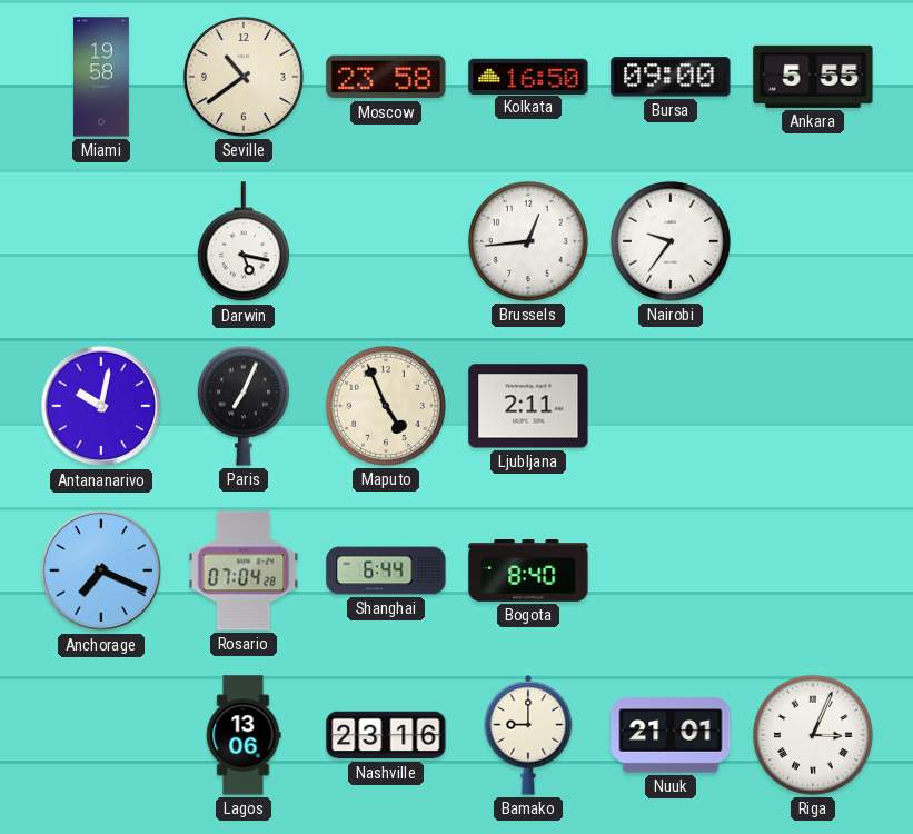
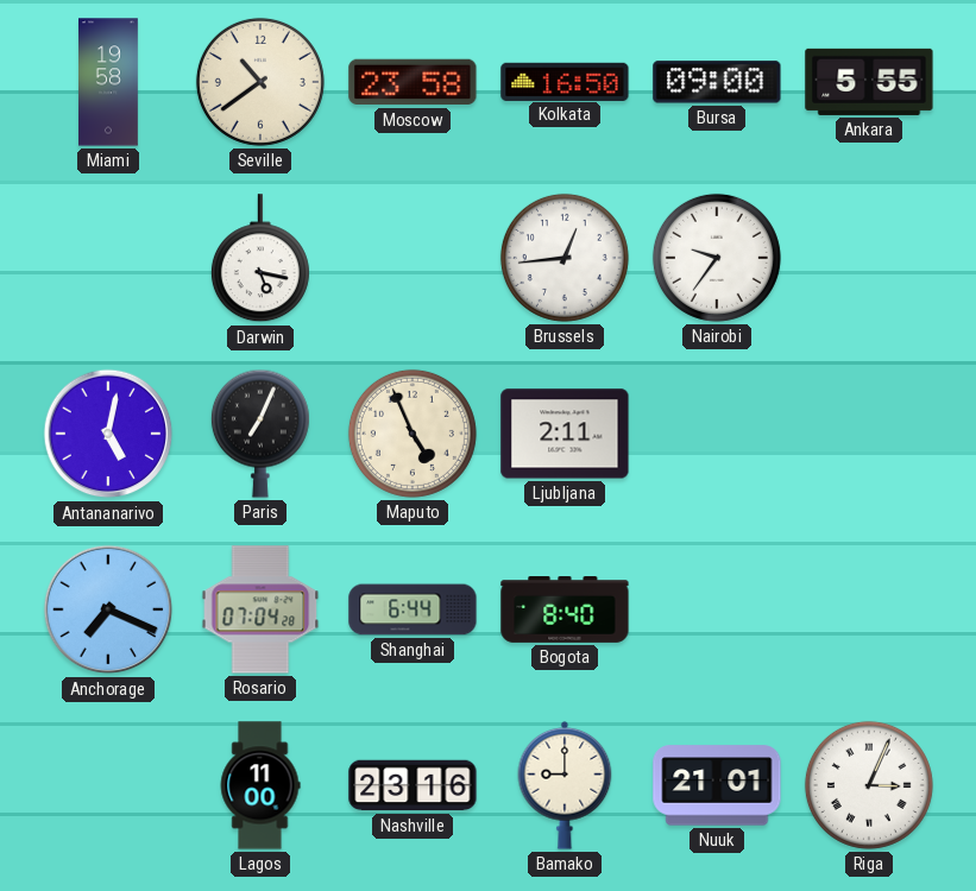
Antananarivo: 10:02 -> 5:02 (108, 434)
Lagos: 13:06 -> 11:00 (260, 785)
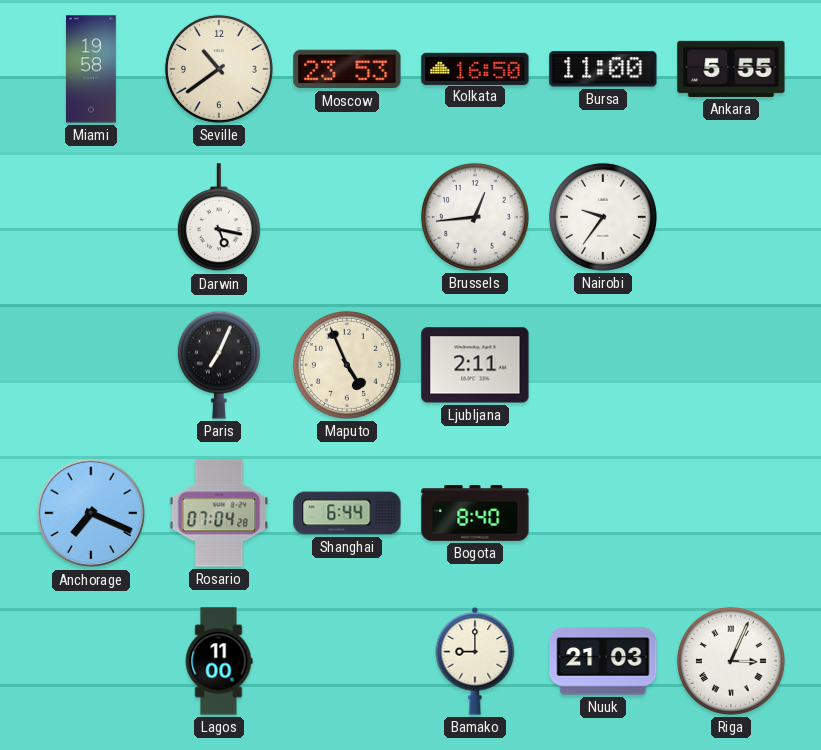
Moscow: 23:58 -> 23:53 (347, 69)
Bursa: 09:00 -> 11:00 (603, 69)
Antananarivo: 5:02 -> none (108, 434)
Nashville: 23:16 -> none (413, 785)
Nuuk: 21:01 -> 21:03 (603, 661)
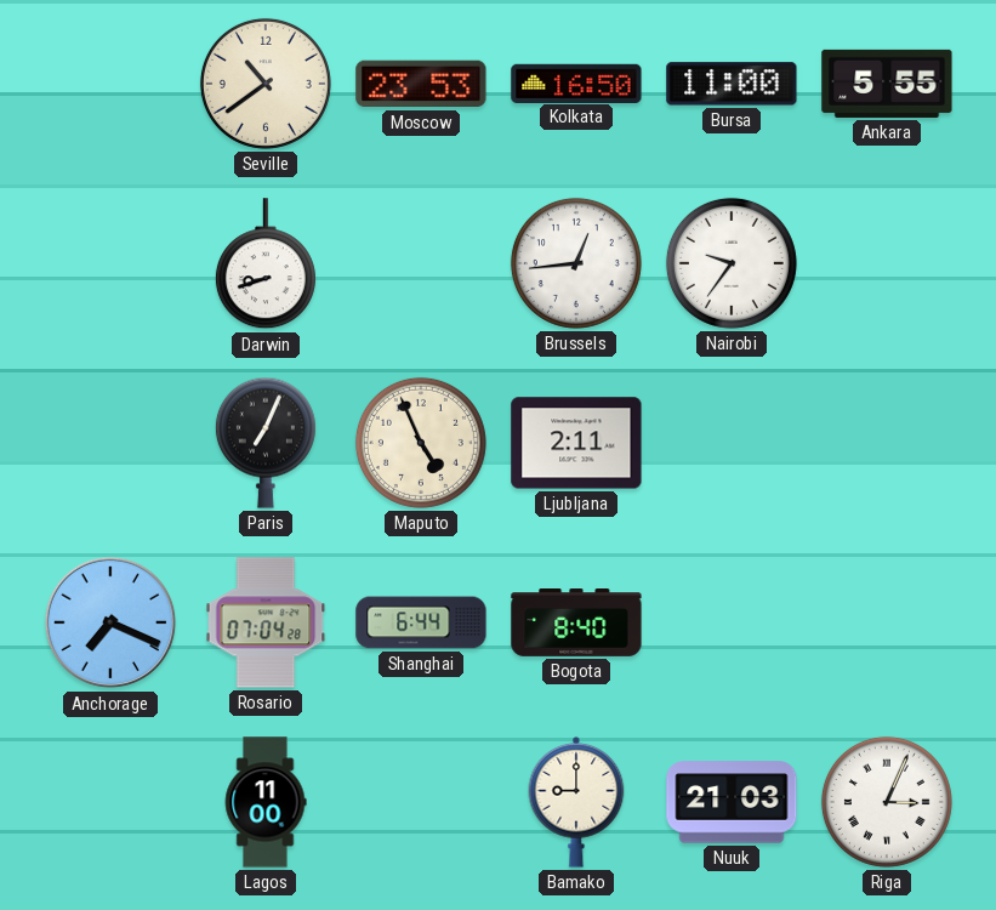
Miami: 19:58 -> none (92, 69)
Darwin: 5:17 -> 8:42 (266, 265)
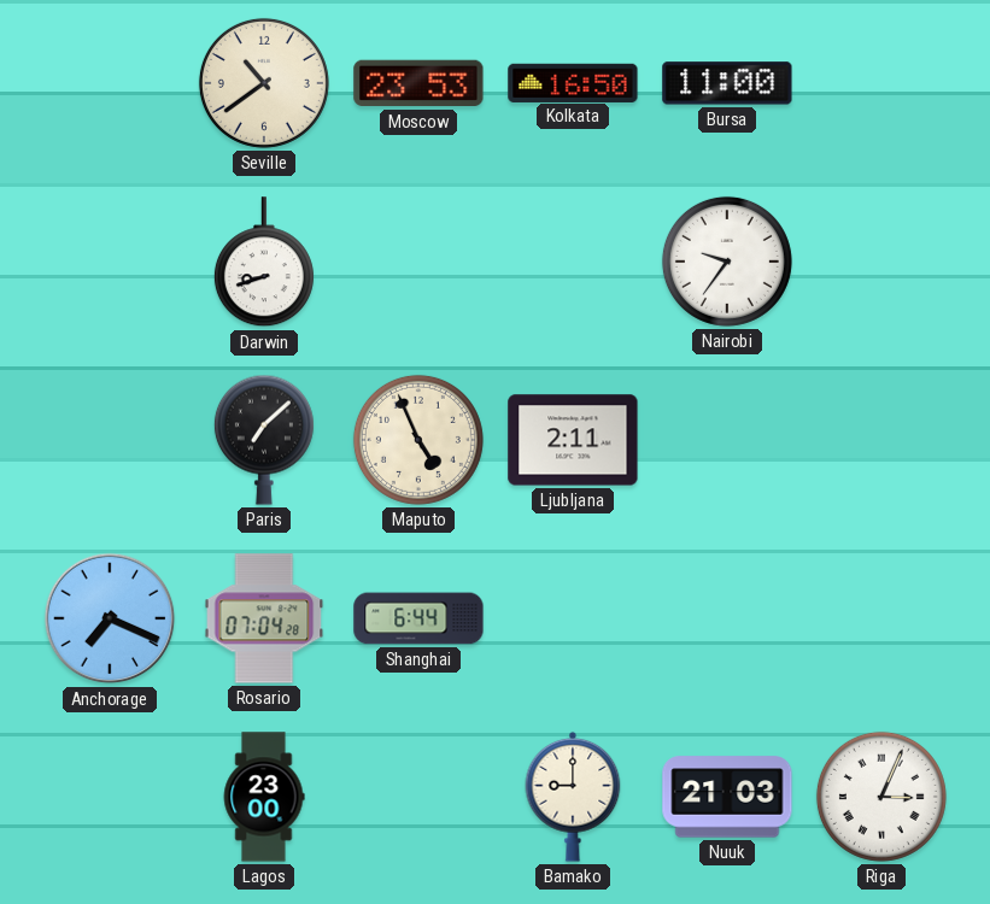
Ankara: 5:55 -> none (887, 84)
Brussels: 12:44 -> none (576, 263)
Paris: 7:04 -> 7:08 (264, 440)
Bogota: 8:40 -> none (576, 624)
Lagos: 11:00 -> 23:00 (264, 797)
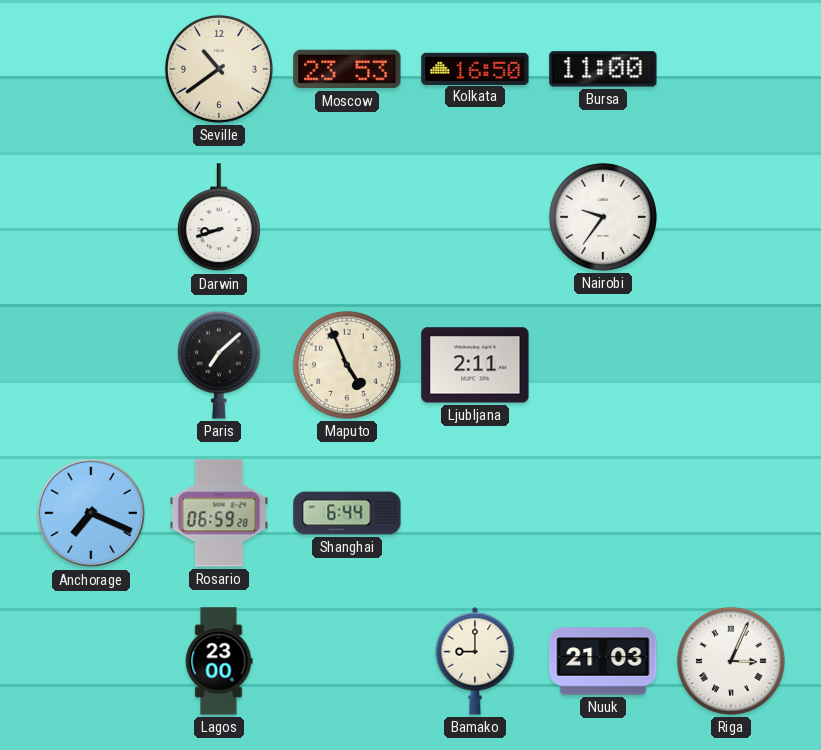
Rosario: 07:04 -> 06:59 (219, 513)
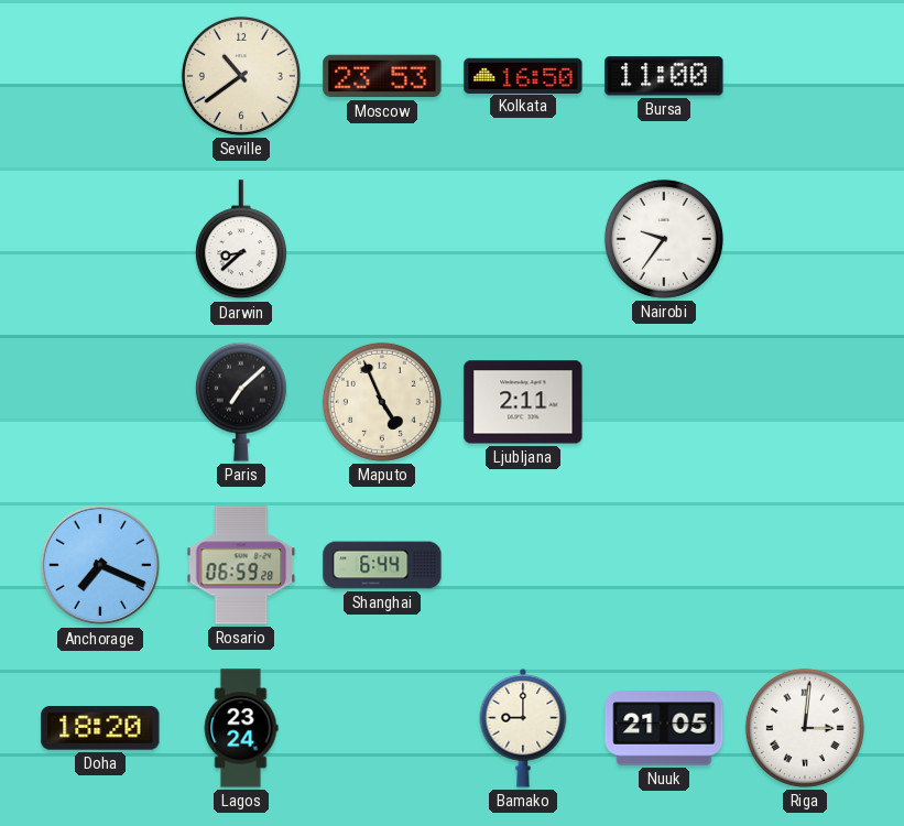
Darwin: 8:42 -> 8:38 (241, 240)
Doha: none -> 18:20 (100, 729)
Lagos: 23:00 -> 23:24 (241, 728)
Nuuk: 21:03 -> 21:05 (664, 728)
Riga: 3:04 -> 3:01 (805, 728)
